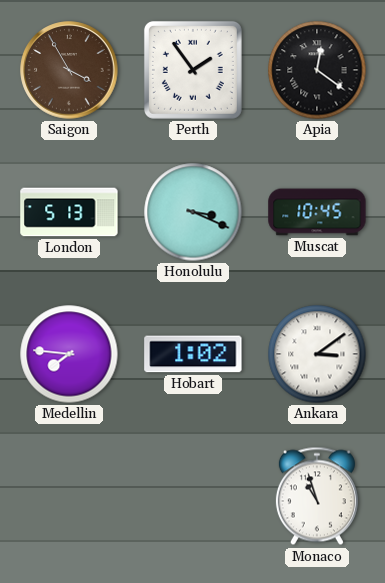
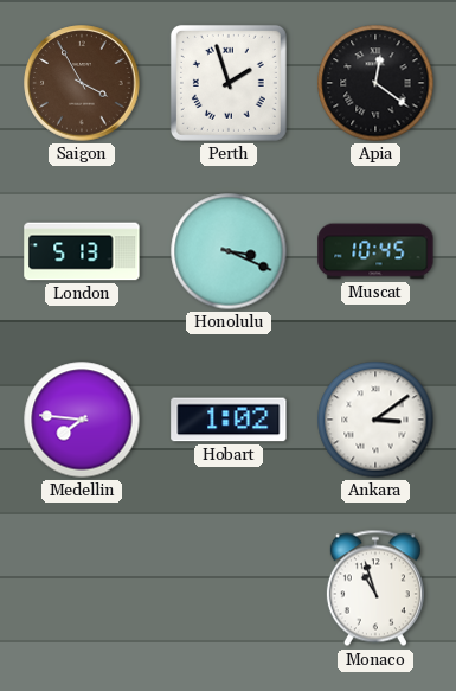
Perth: 1:54 -> 1:57 (229, 83)
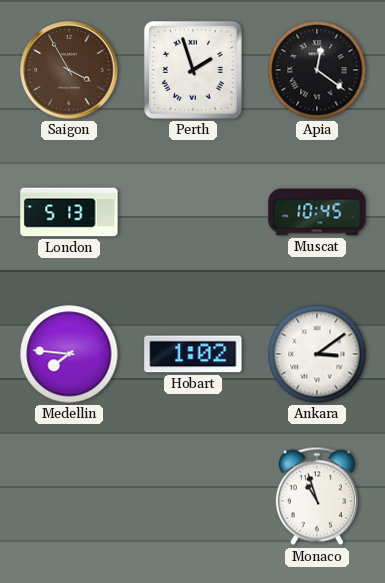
Honolulu: 3:19 -> none (229, 251)
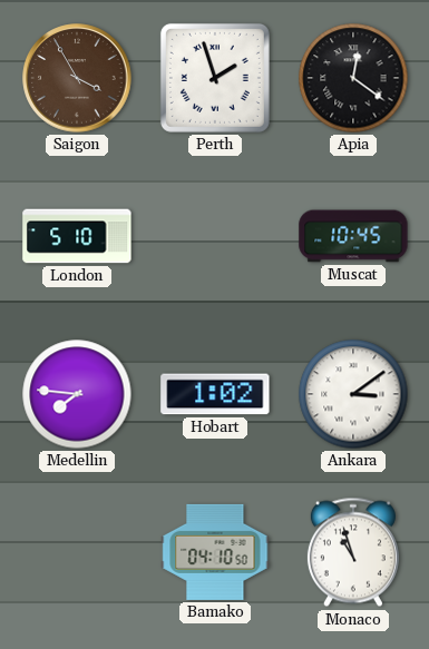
London: 5:13 -> 5:10 (77, 236)
Bamako: none -> 04:10 (215, 552)
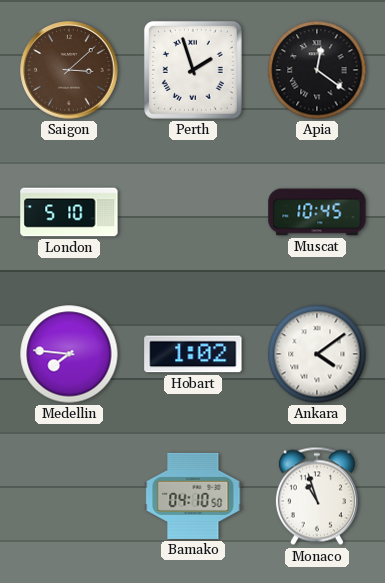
Saigon: 3:55 -> 3:08 (69, 70)
Ankara: 3:09 -> 4:09 (317, 354)
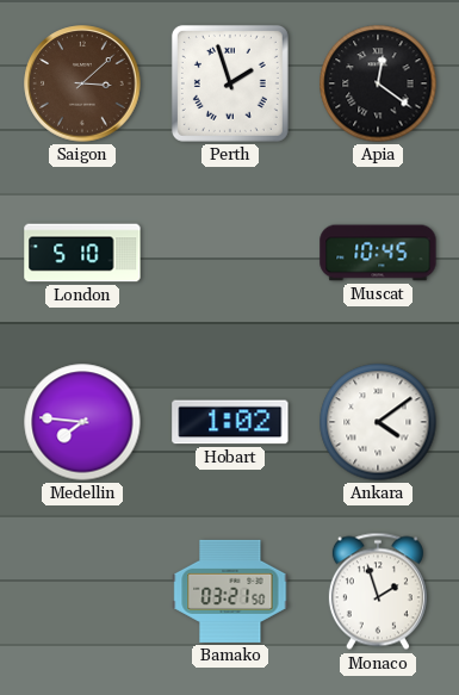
Bamako: 04:10 -> 03:21 (230, 591)
Monaco: 10:57 -> 1:57 (378, 591)
